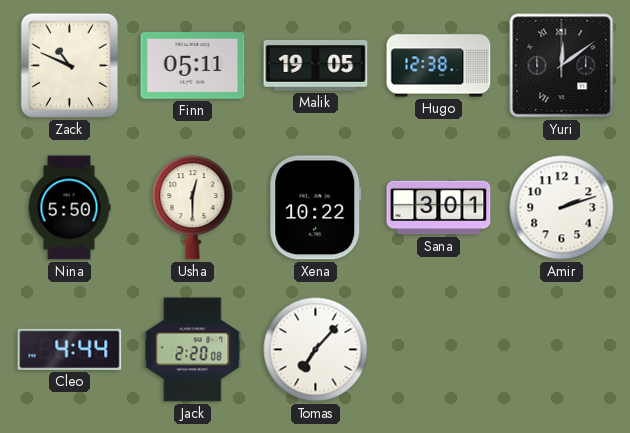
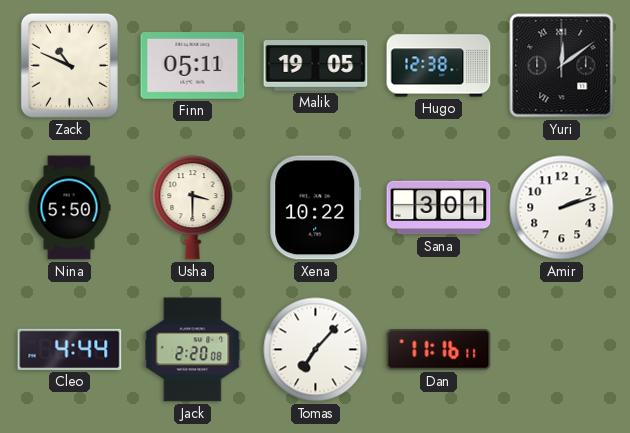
Usha: 12:30 -> 3:30 (193, 208)
Dan: none -> 11:16 (439, 350)
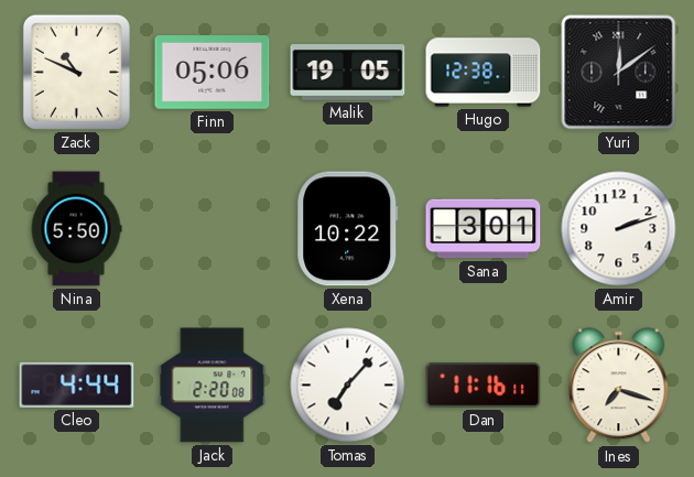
Finn: 05:11 -> 05:06 (213, 73)
Usha: 3:30 -> none (193, 208)
Ines: none -> 7:18 (619, 386)
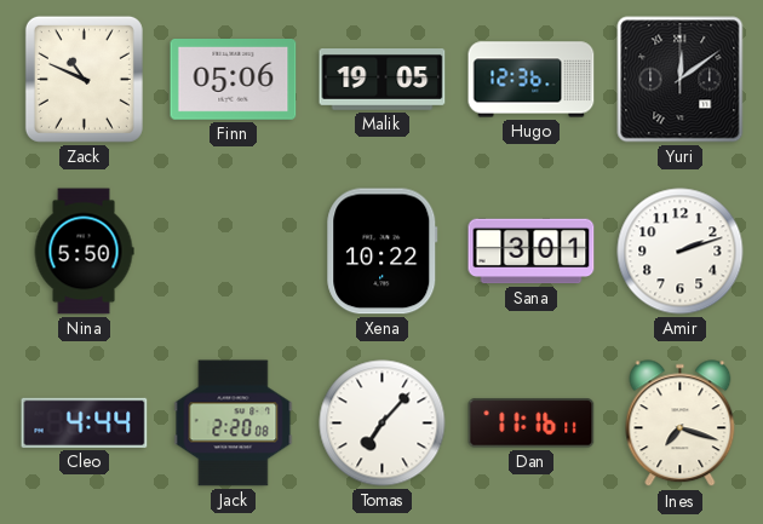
Hugo: 12:38 -> 12:36 (532, 80)
